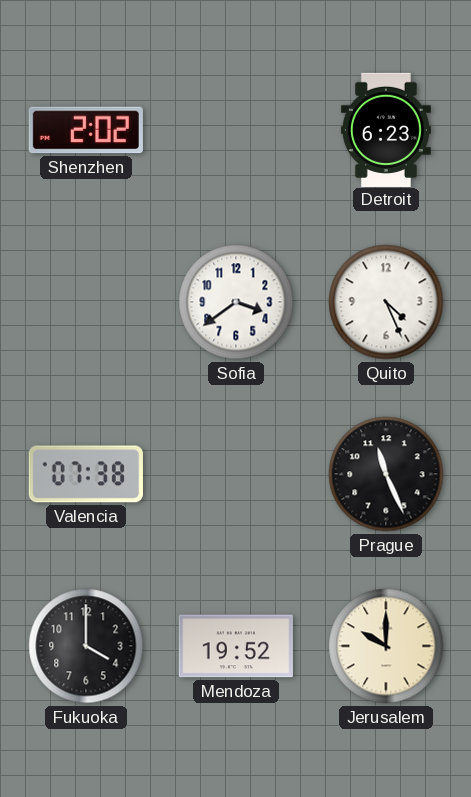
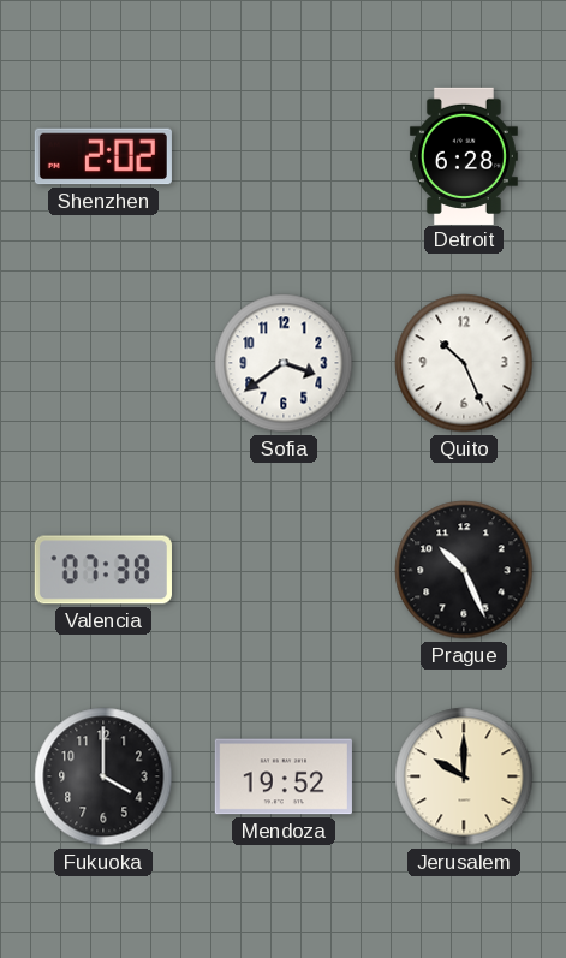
Detroit: 6:23 -> 6:28 (464, 155)
Quito: 4:26 -> 10:26 (464, 363)
Prague: 11:26 -> 10:26 (464, 570)
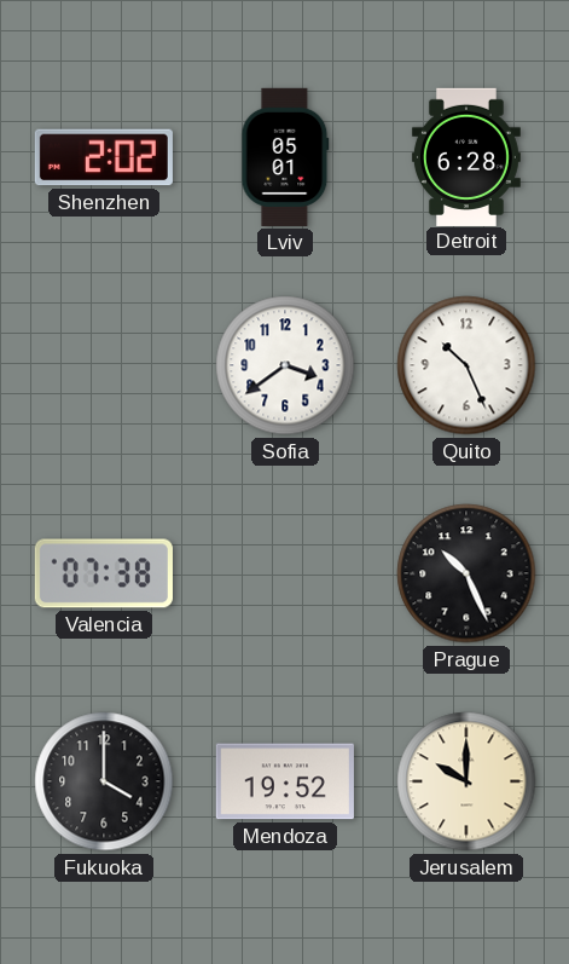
Lviv: none -> 05:01 (285, 157)
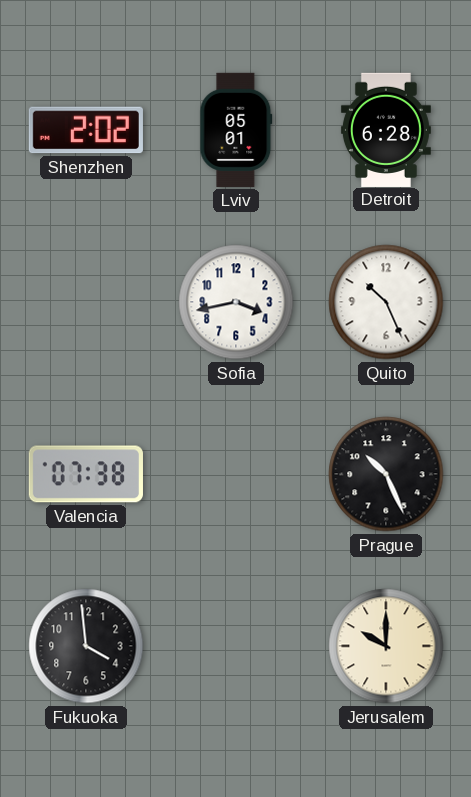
Sofia: 3:39 -> 3:43 (236, 302)
Fukuoka: 4:00 -> 3:59 (86, 646)
Mendoza: 19:52 -> none (285, 781)
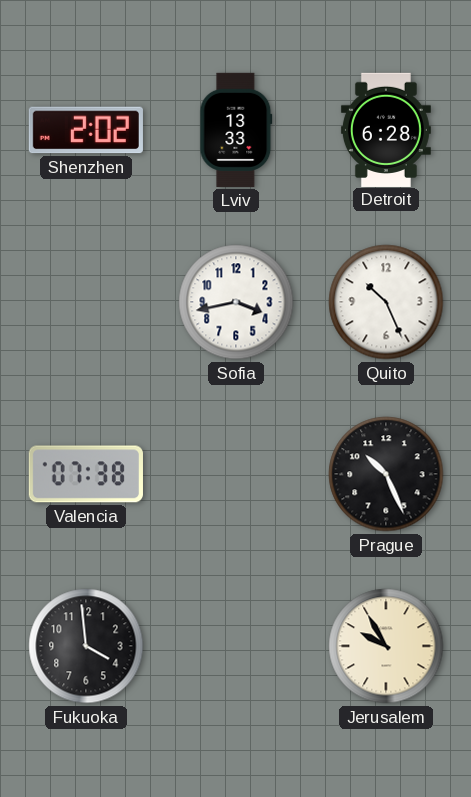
Lviv: 05:01 -> 13:33 (236, 130)
Jerusalem: 10:00 -> 9:55 (386, 646)
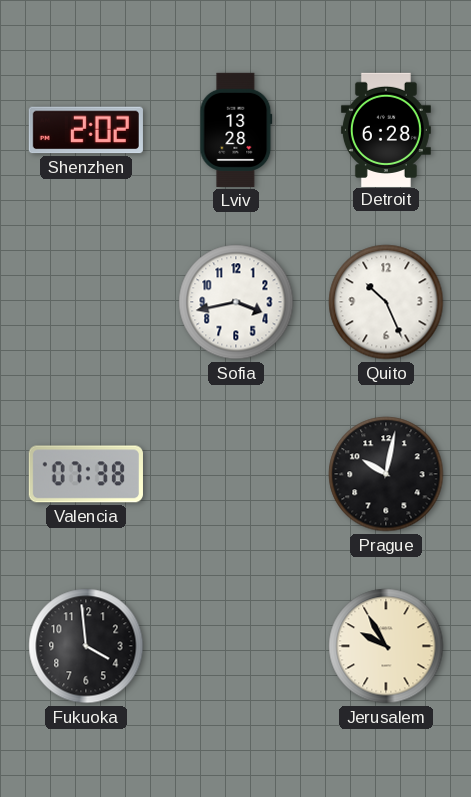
Lviv: 13:33 -> 13:28 (236, 130)
Prague: 10:26 -> 10:02 (386, 474)
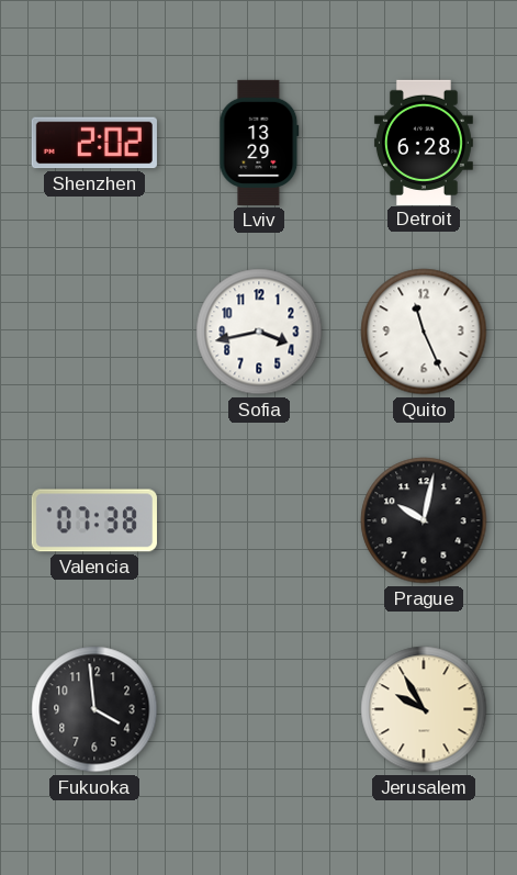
Lviv: 13:28 -> 13:29 (259, 143)
Quito: 10:26 -> 11:26 (424, 332)
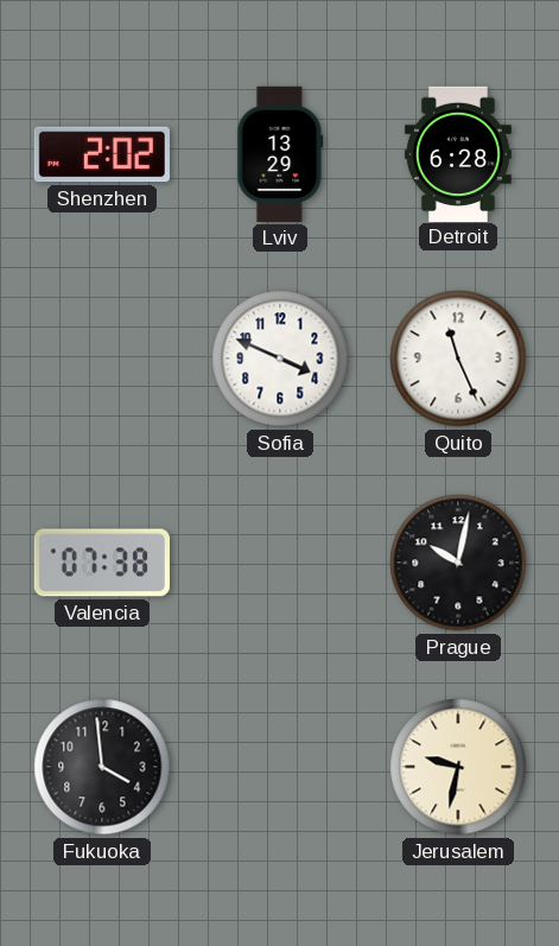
Sofia: 3:43 -> 3:49 (280, 358)
Jerusalem: 9:55 -> 9:32 (458, 767)
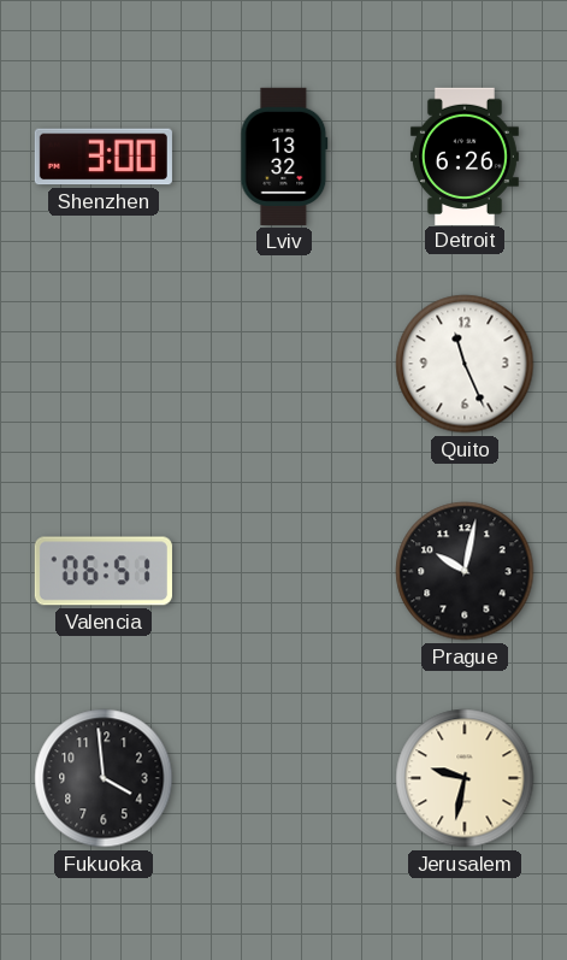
Shenzhen: 2:02 -> 3:00 (104, 157)
Lviv: 13:29 -> 13:32 (284, 157)
Detroit: 6:28 -> 6:26 (465, 155)
Sofia: 3:49 -> none (280, 358)
Valencia: 07:38 -> 06:51 (104, 571)
